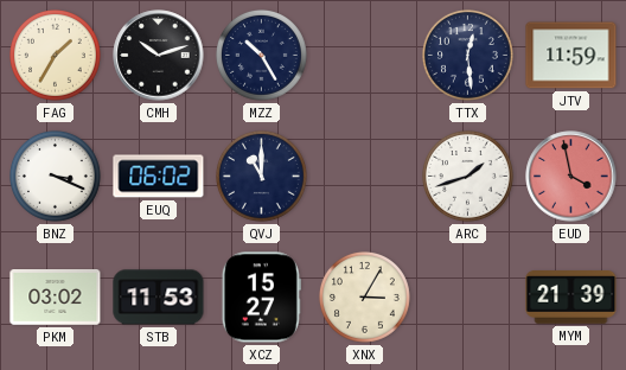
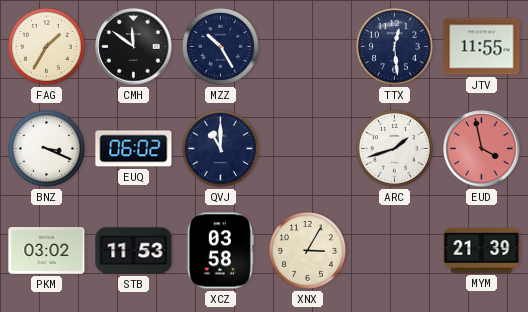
CMH: 10:12 -> 11:51 (134, 47)
JTV: 11:59 -> 11:55 (482, 47)
XCZ: 15:27 -> 03:58 (220, 251)
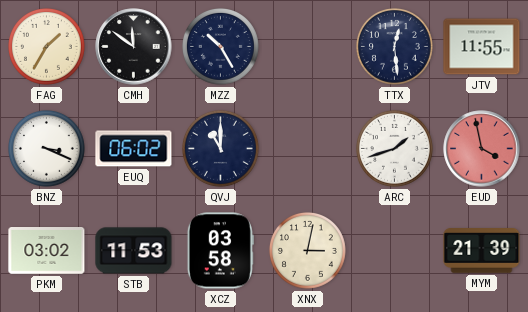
XNX: 3:05 -> 3:02 (308, 251)
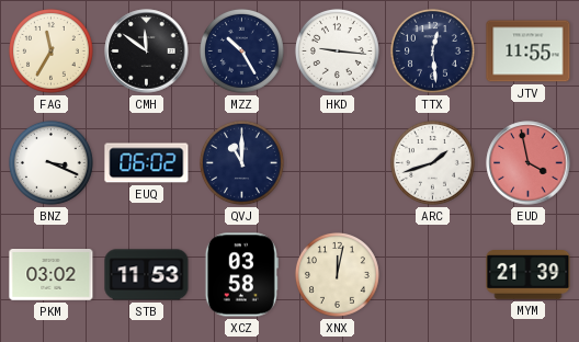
FAG: 1:35 -> 11:35 (52, 52)
HKD: none -> 9:16 (338, 52)
XNX: 3:02 -> 12:02 (338, 275)
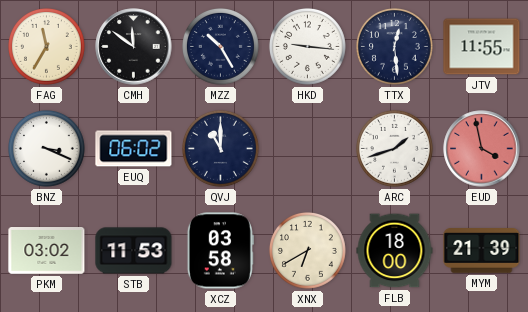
XNX: 12:02 -> 6:40 (308, 251)
FLB: none -> 18:00 (395, 251)
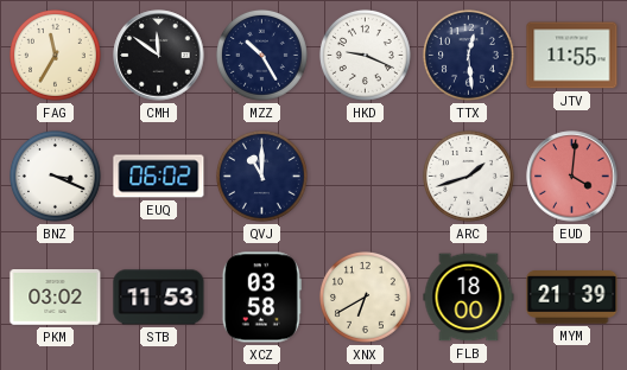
HKD: 9:16 -> 9:19 (366, 56)
EUD: 3:58 -> 4:01 (572, 177)
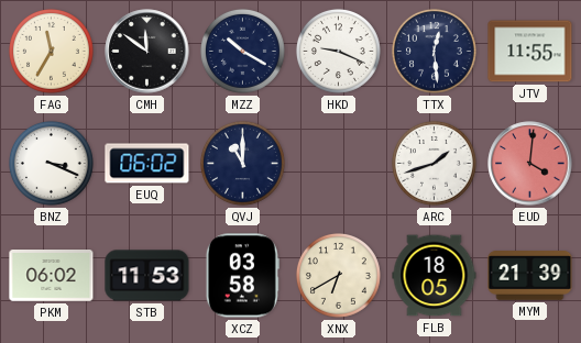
MZZ: 10:25 -> 10:20 (243, 52)
PKM: 03:02 -> 06:02 (52, 276)
FLB: 18:00 -> 18:05 (435, 276)
